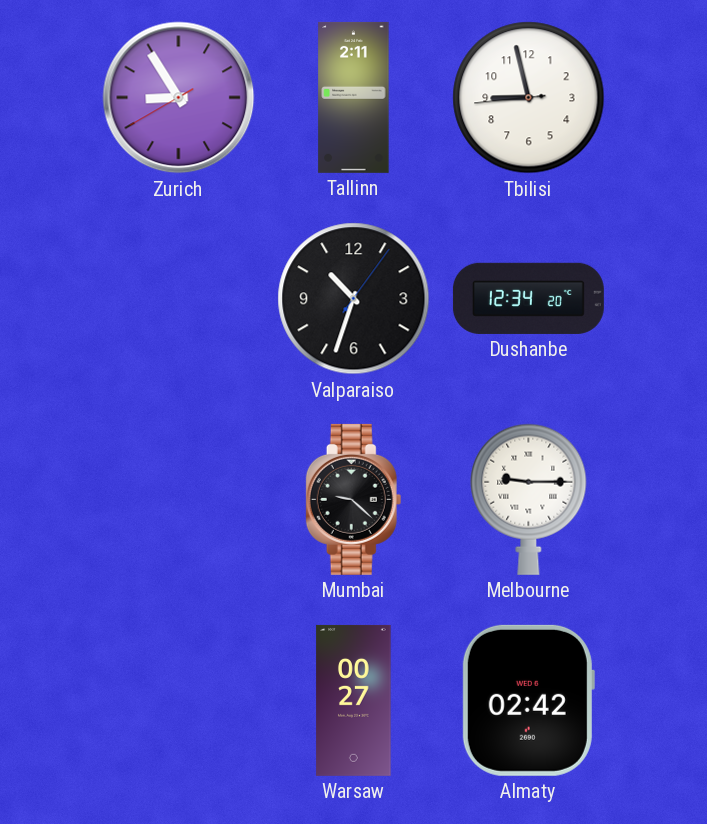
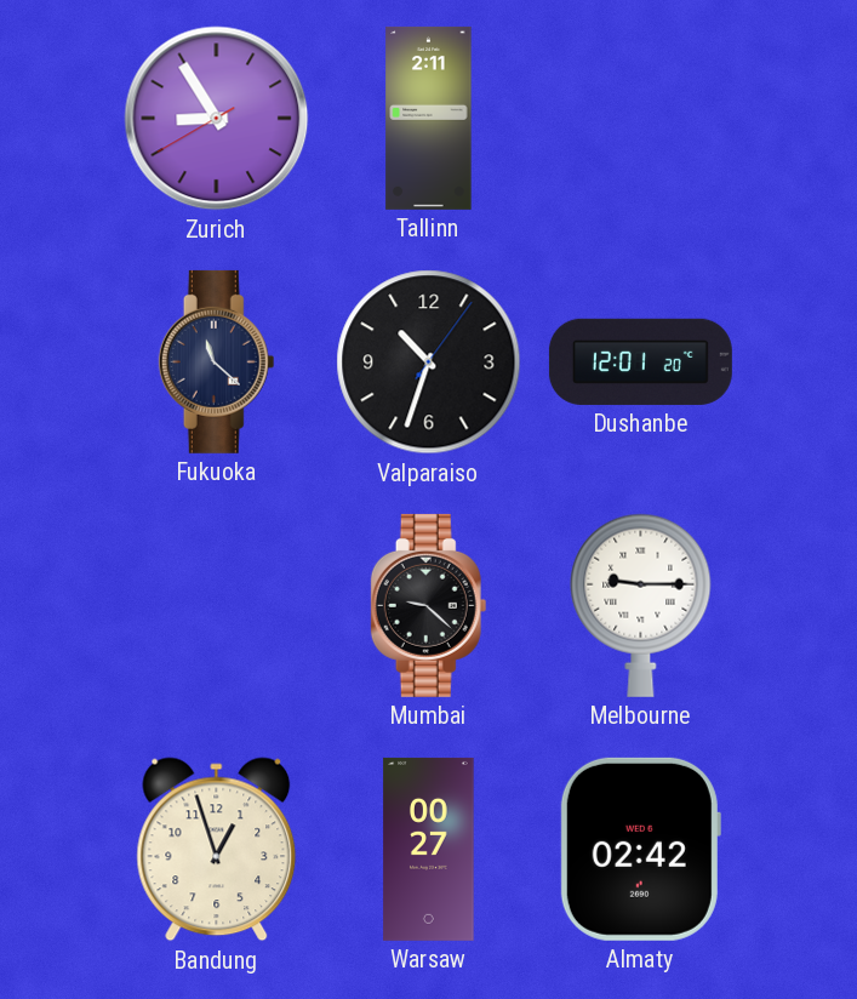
Tbilisi: 8:57 -> none (529, 98)
Fukuoka: none -> 11:22 (217, 361)
Dushanbe: 12:34 -> 12:01 (640, 361)
Bandung: none -> 12:57 (217, 850)
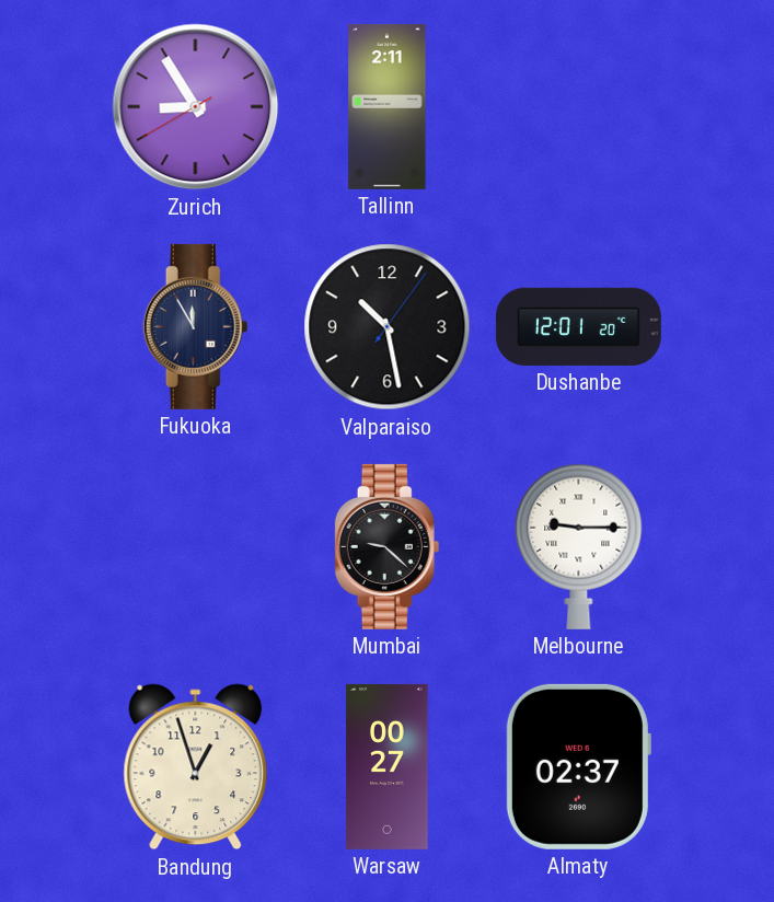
Fukuoka: 11:22 -> 11:55 (196, 326)
Valparaiso: 10:33 -> 10:28 (388, 327)
Almaty: 02:42 -> 02:37 (578, 766)
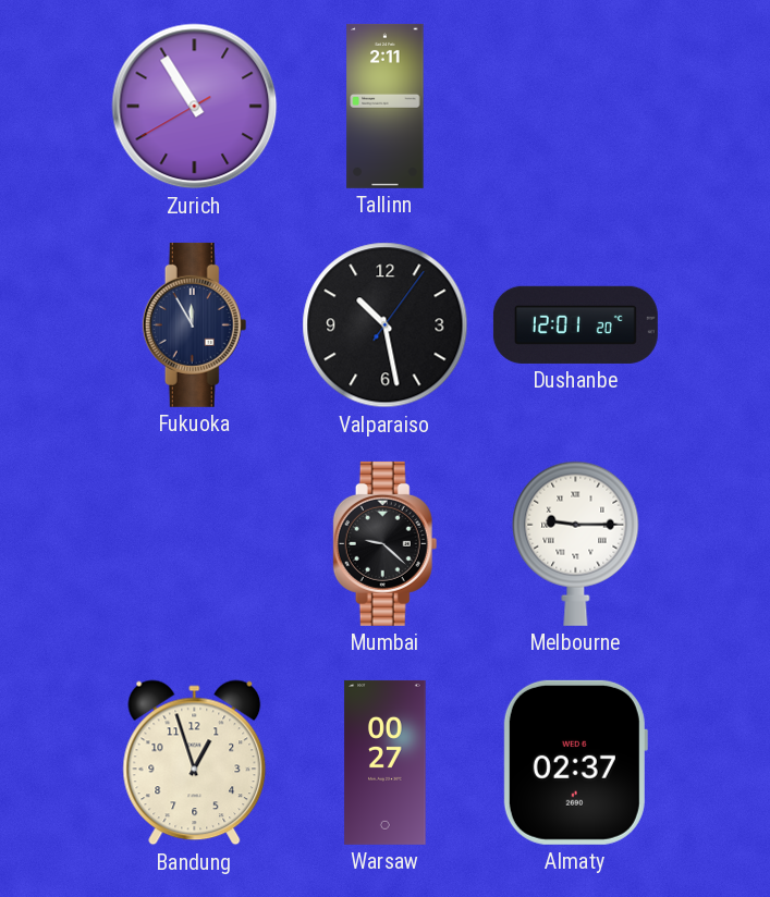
Zurich: 8:54 -> 10:54 (195, 107)
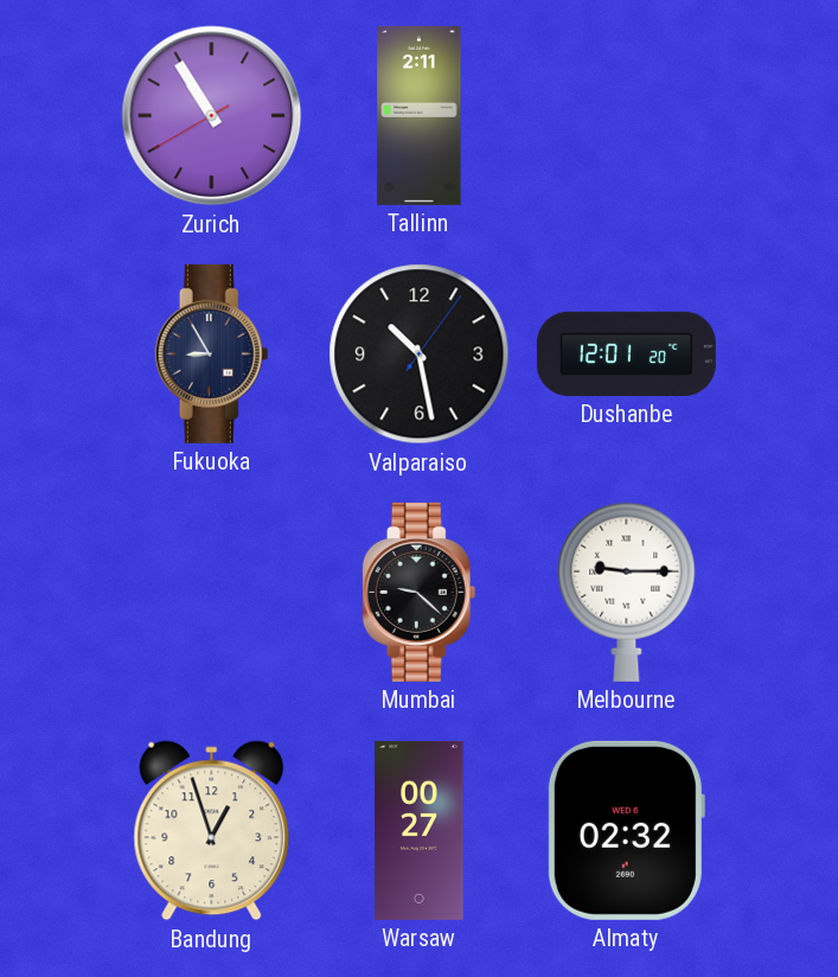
Fukuoka: 11:55 -> 8:55 (212, 353)
Almaty: 02:37 -> 02:32 (626, 830)
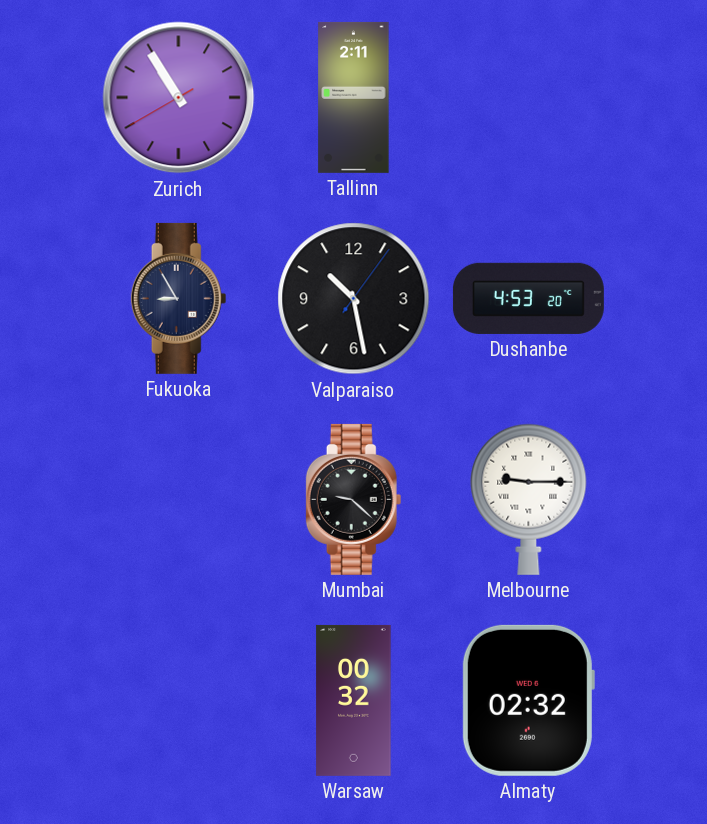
Dushanbe: 12:01 -> 4:53 (528, 298)
Bandung: 12:57 -> none (212, 831)
Warsaw: 00:27 -> 00:32 (354, 700)
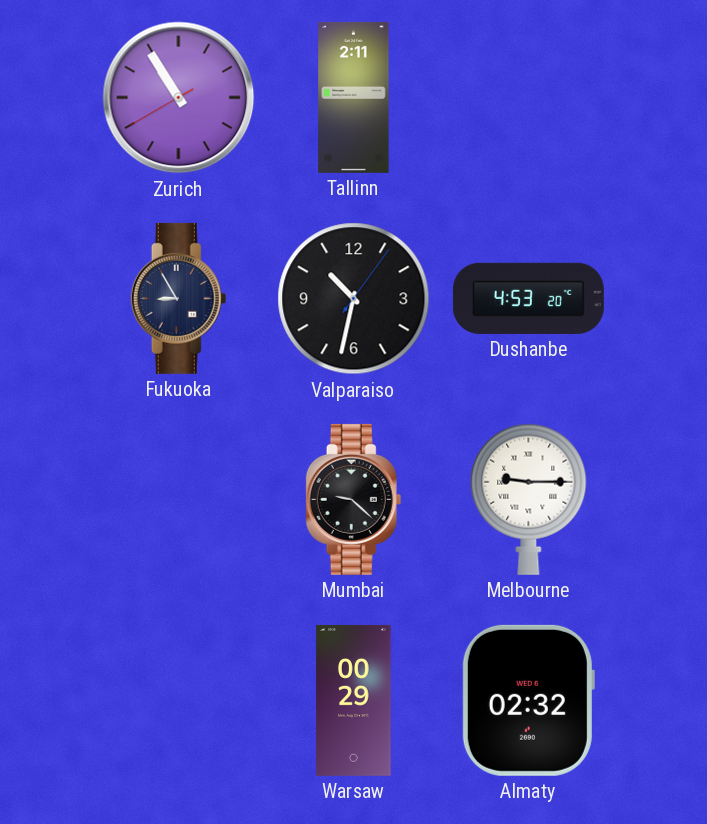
Valparaiso: 10:28 -> 10:32 (354, 299)
Warsaw: 00:32 -> 00:29 (354, 700)
